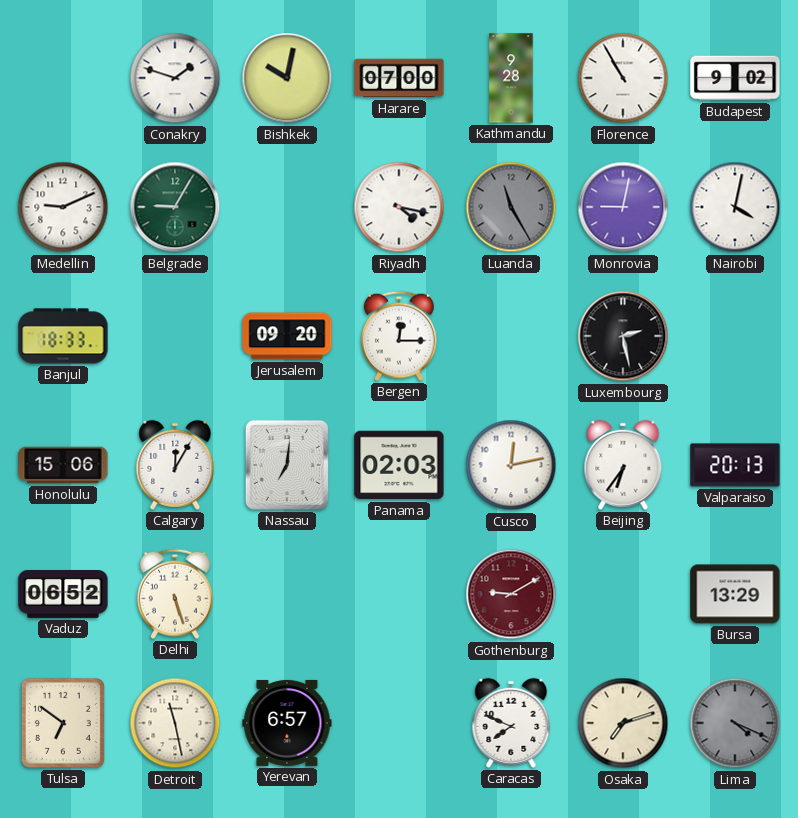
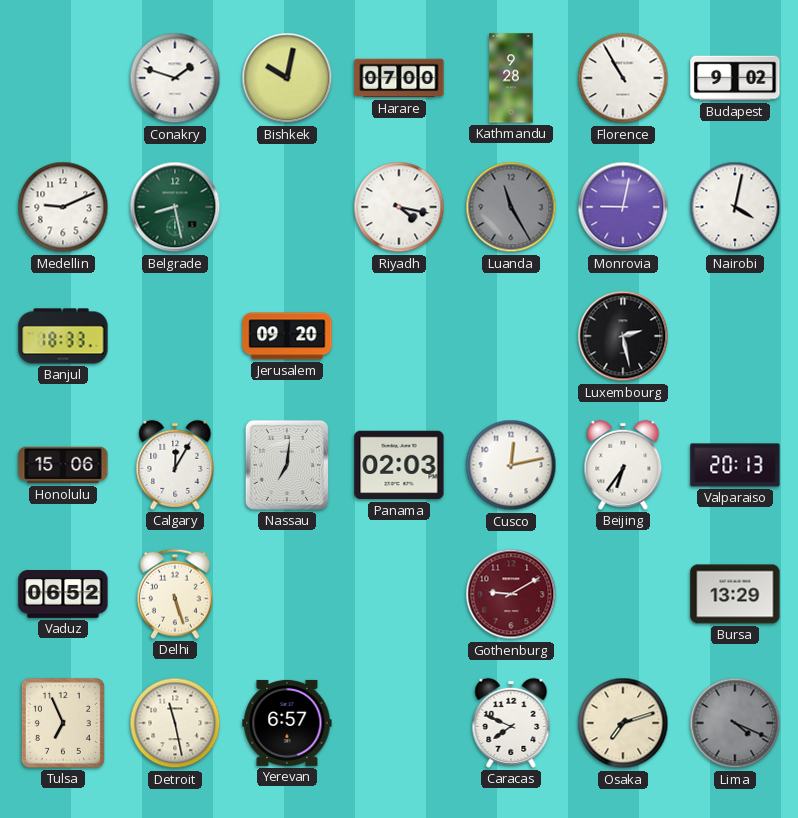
Belgrade: 9:05 -> 8:28 (175, 207)
Bergen: 12:15 -> none (399, 336)
Tulsa: 6:51 -> 6:56 (63, 723)
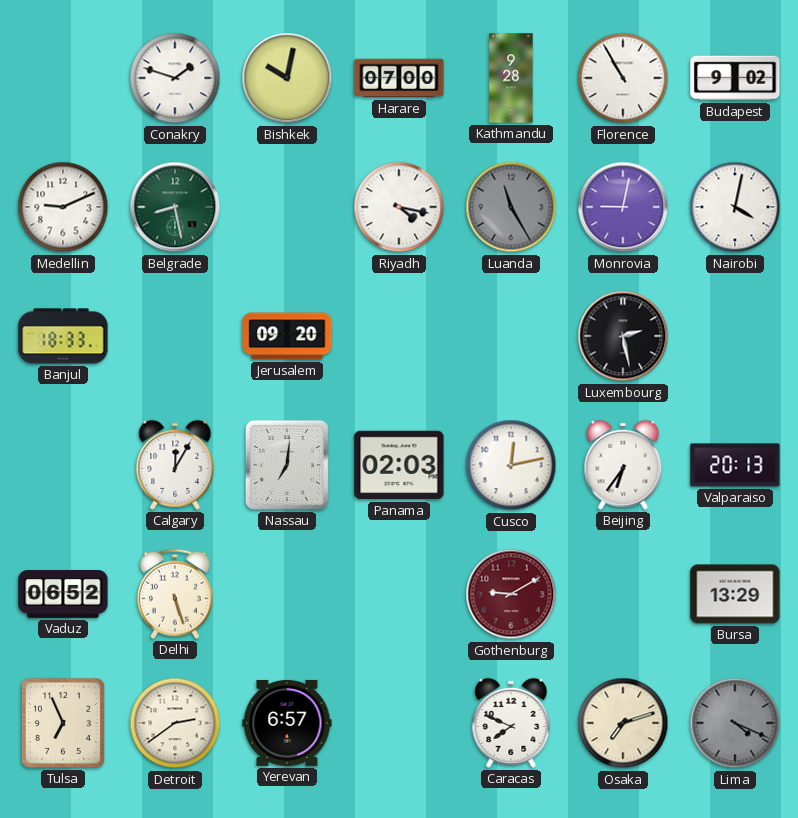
Honolulu: 15:06 -> none (63, 465)
Detroit: 11:28 -> 2:39 (175, 723)
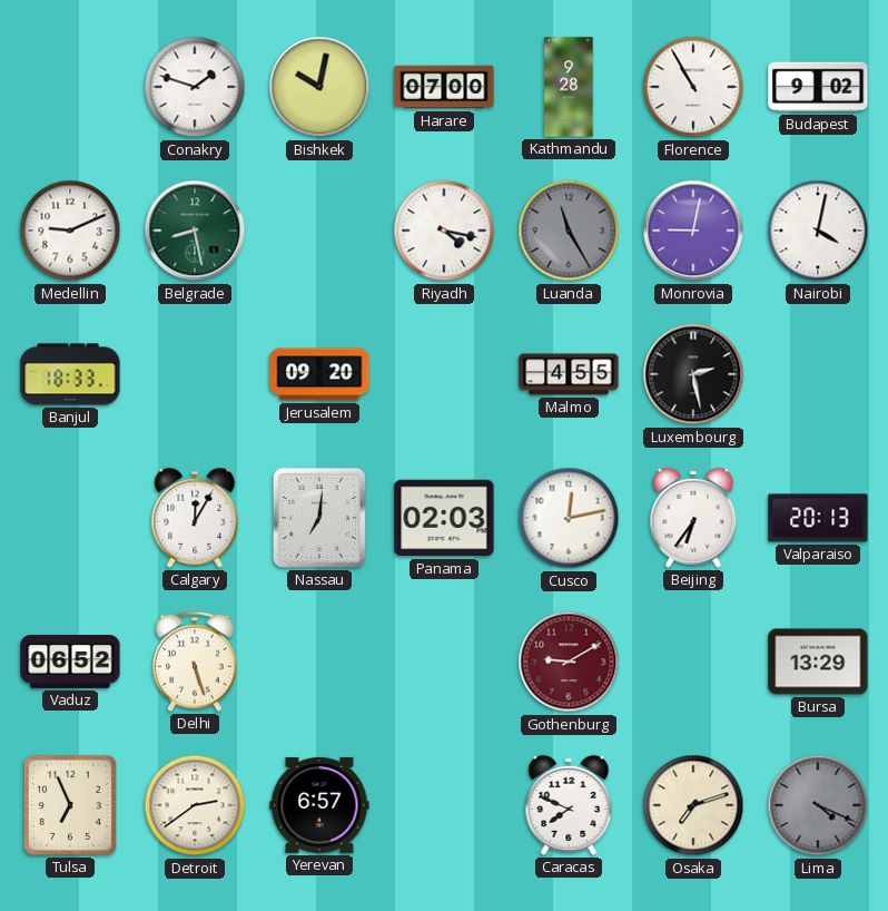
Malmo: none -> 4:55 (569, 374)
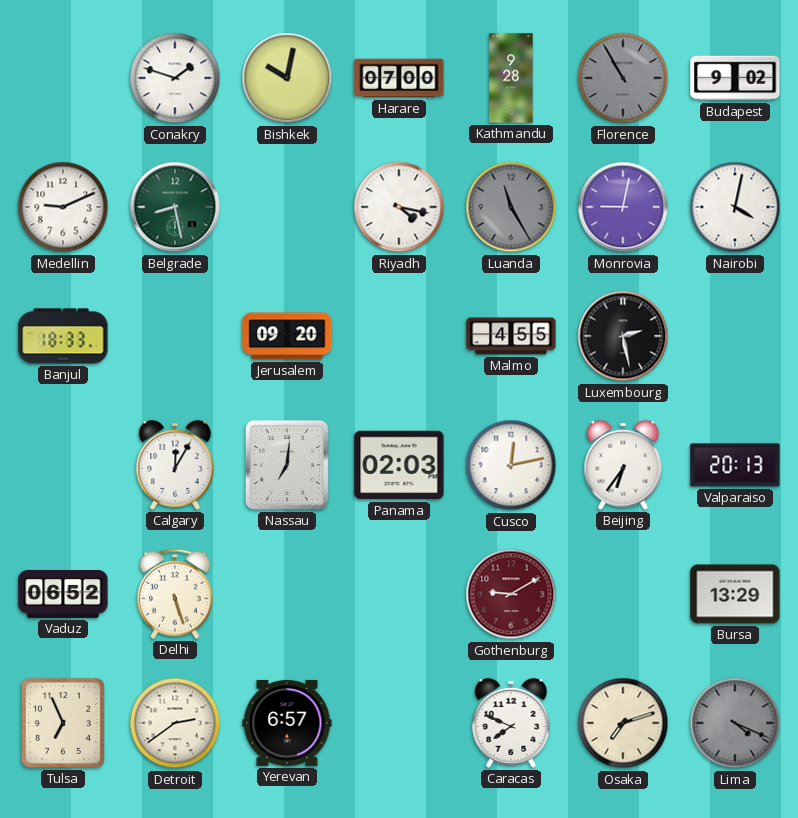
Florence dial: white -> grey (623, 78)
